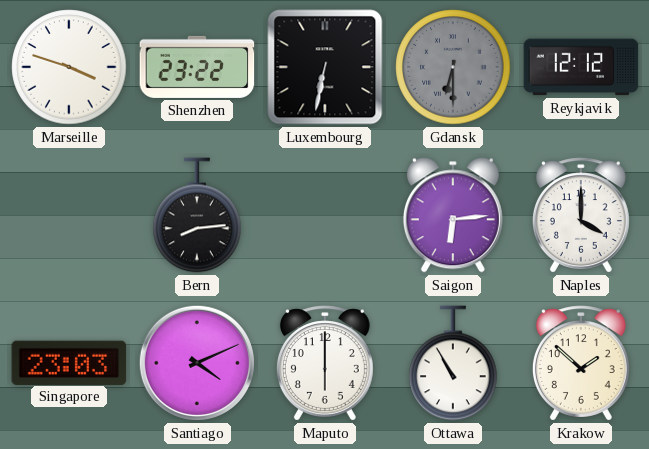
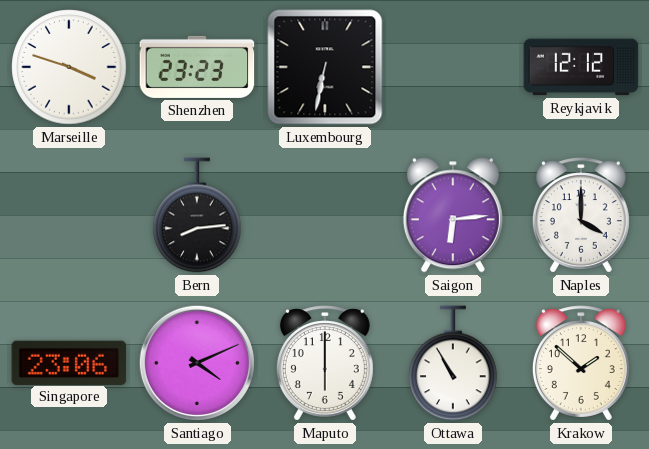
Shenzhen: 23:22 -> 23:23 (197, 67)
Gdansk: 6:30 -> none (453, 67)
Singapore: 23:03 -> 23:06 (69, 362)
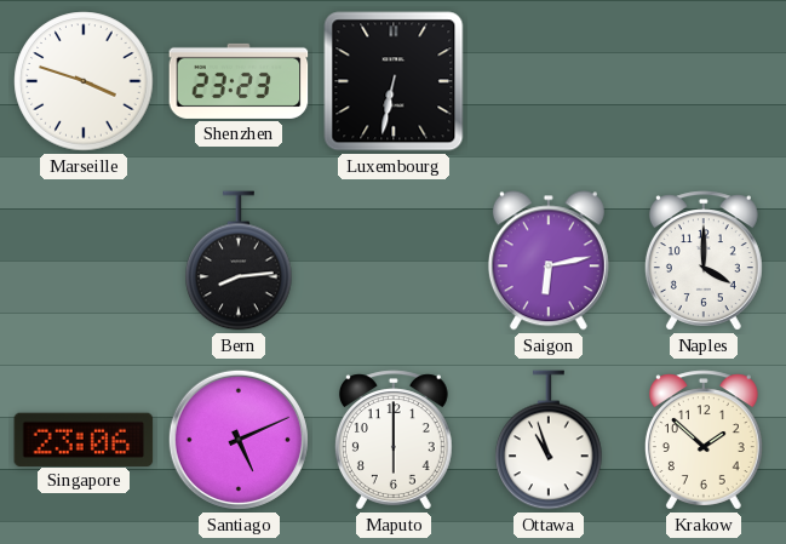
Reykjavik: 12:12 -> none (581, 67)
Saigon: 6:14 -> 6:13 (549, 260)
Santiago: 4:11 -> 5:11 (239, 440)
Ottawa: 10:55 -> 10:57 (549, 440)
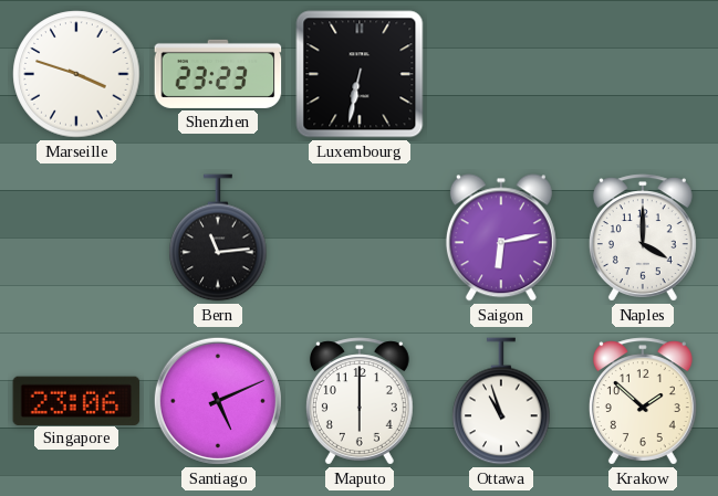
Bern: 8:14 -> 11:14 (218, 238)
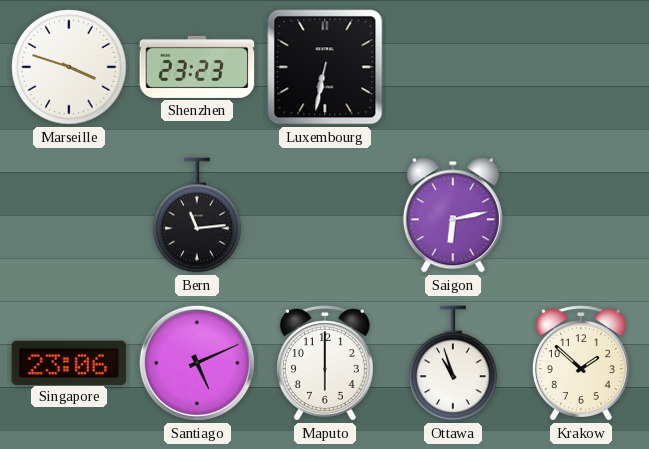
Naples: 4:00 -> none (643, 238)
